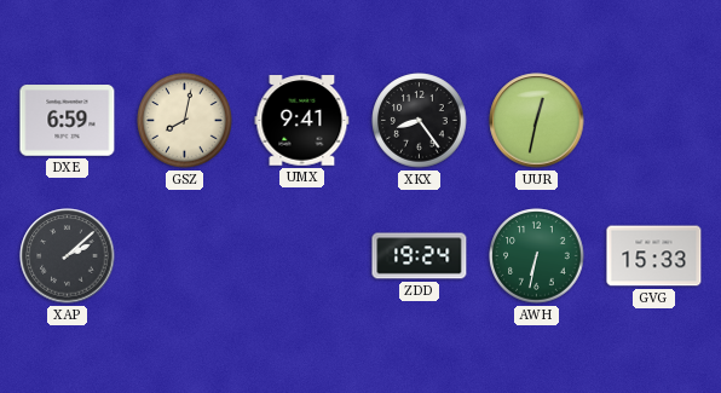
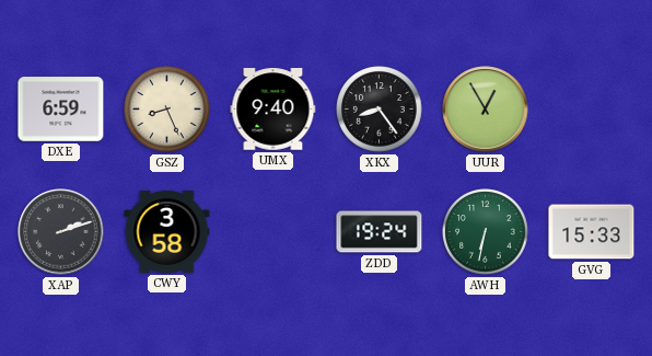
GSZ: 8:02 -> 8:26 (167, 110)
UMX: 9:41 -> 9:40 (273, 110)
UUR: 12:32 -> 12:55 (486, 110)
XAP: 2:08 -> 2:12 (61, 232)
CWY: none -> 3:58 (167, 231)
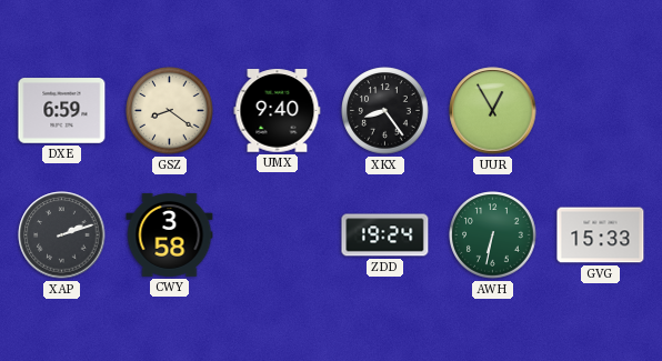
GSZ: 8:26 -> 8:21 (170, 111)
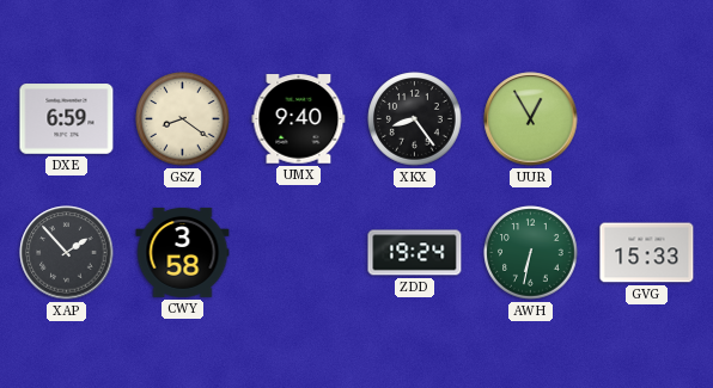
XAP: 2:12 -> 1:53 (67, 253)
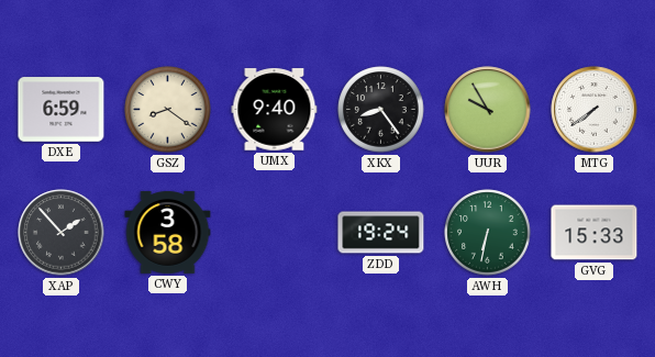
UUR: 12:55 -> 9:55 (488, 110)
MTG: none -> 7:39 (595, 110)
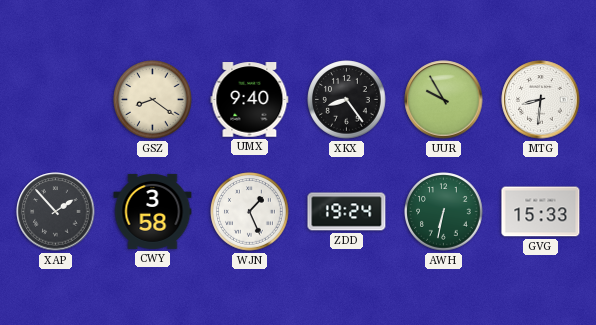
DXE: 6:59 -> none (62, 110)
MTG: 7:39 -> 8:31 (541, 100)
WJN: none -> 1:26 (250, 212)
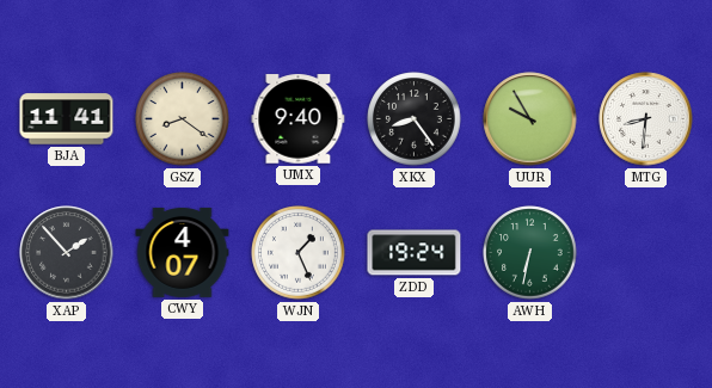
BJA: none -> 11:41 (67, 119)
CWY: 3:58 -> 4:07 (183, 252)
GVG: 15:33 -> none (541, 212)
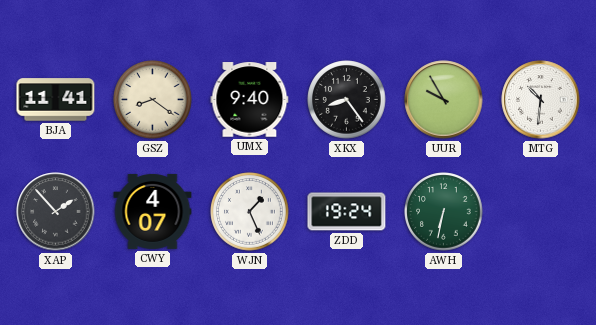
MTG: 8:31 -> 10:31 (541, 100)
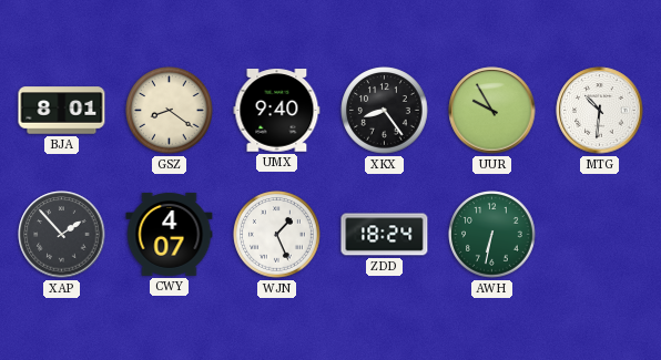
BJA: 11:41 -> 8:01 (62, 111)
ZDD: 19:24 -> 18:24 (385, 235)
